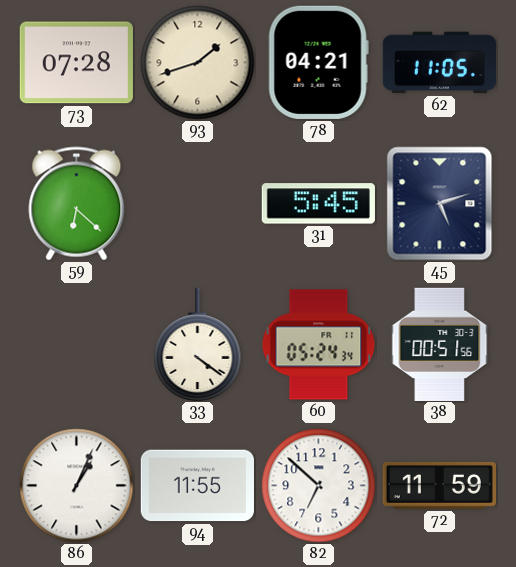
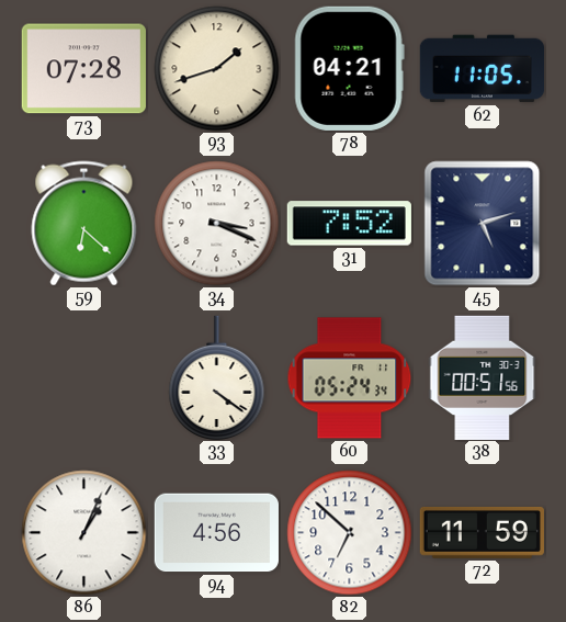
34: none -> 3:19 (217, 224)
31: 5:45 -> 7:52 (349, 224)
94: 11:55 -> 4:56 (216, 533)
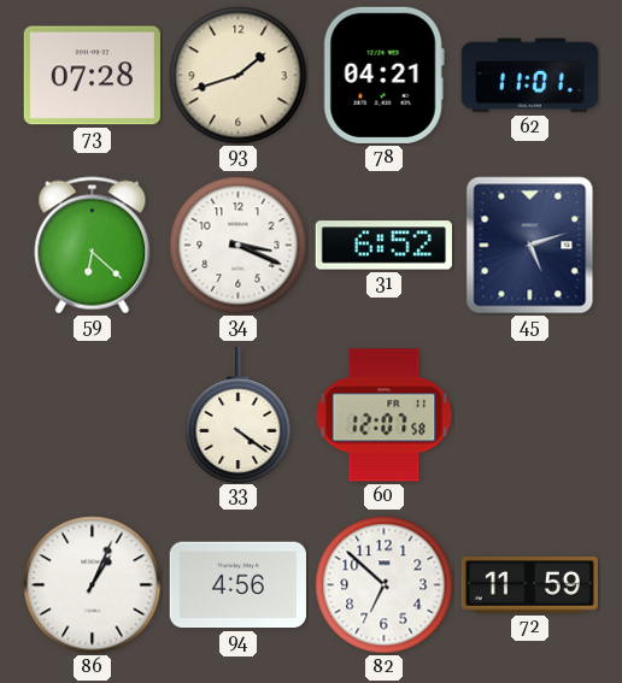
62: 11:05 -> 11:01 (529, 76)
31: 7:52 -> 6:52 (383, 246)
60: 05:24 -> 12:07 (385, 416)
38: 00:51 -> none (483, 377)
